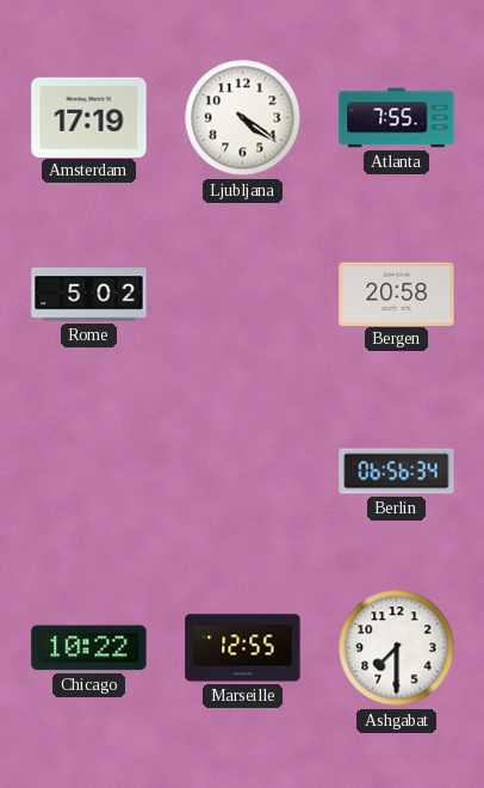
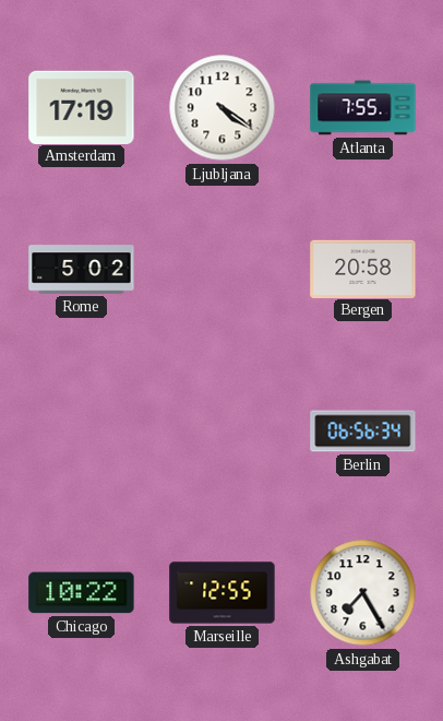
Ashgabat: 7:30 -> 7:25 (363, 593)
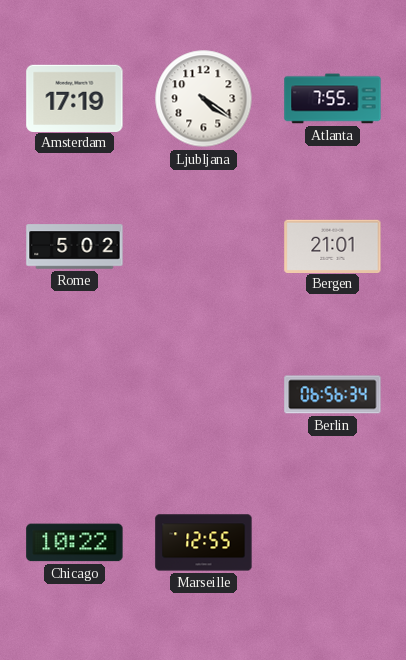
Bergen: 20:58 -> 21:01 (333, 246)
Ashgabat: 7:25 -> none (363, 593)
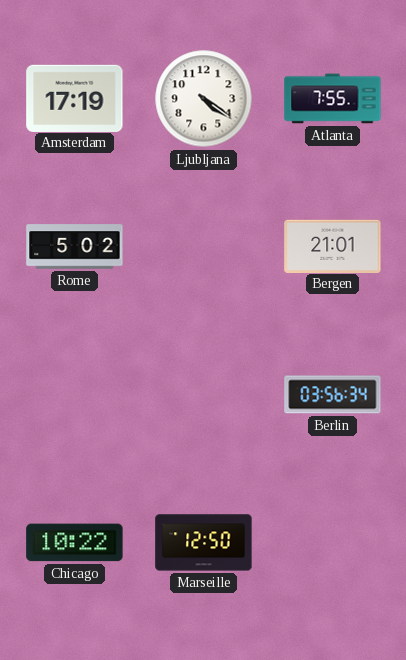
Berlin: 06:56 -> 03:56 (333, 395)
Marseille: 12:55 -> 12:50 (204, 543)
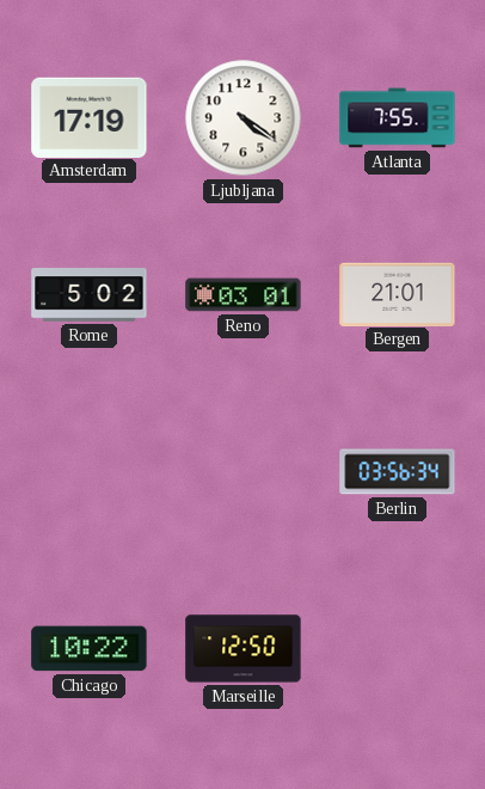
Reno: none -> 03:01 (244, 295)
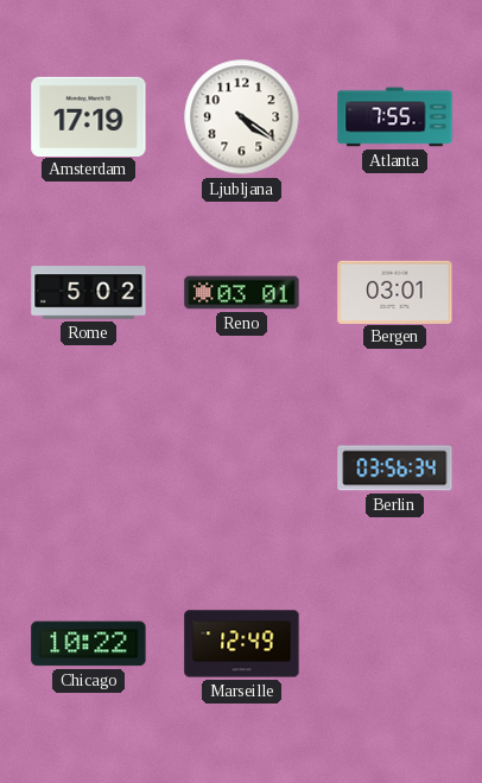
Bergen: 21:01 -> 03:01 (395, 292)
Marseille: 12:50 -> 12:49 (242, 644)
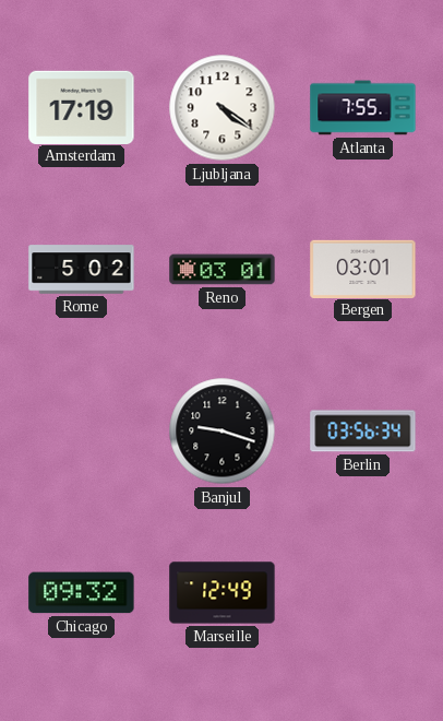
Banjul: none -> 9:18 (223, 432)
Chicago: 10:22 -> 09:32 (82, 593)
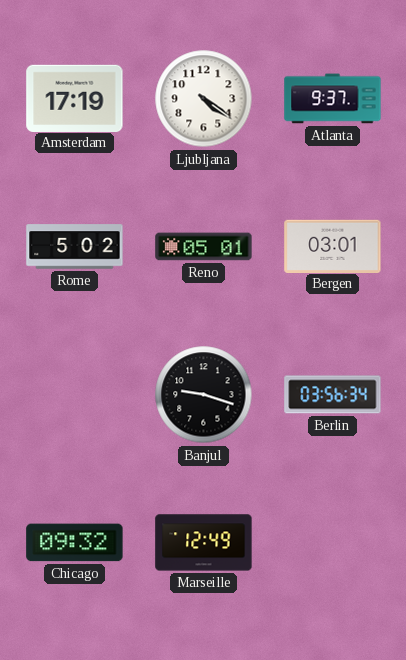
Atlanta: 7:55 -> 9:37 (333, 99)
Reno: 03:01 -> 05:01 (204, 247)
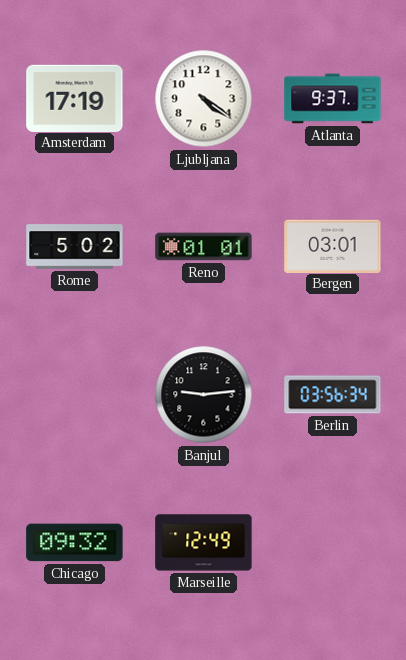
Reno: 05:01 -> 01:01 (204, 247)
Banjul: 9:18 -> 9:14 (204, 395)
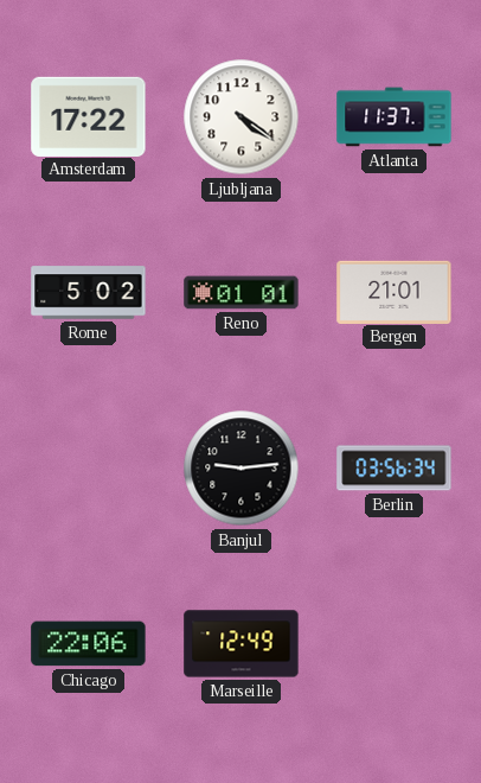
Amsterdam: 17:19 -> 17:22 (89, 116)
Atlanta: 9:37 -> 11:37 (395, 117)
Bergen: 03:01 -> 21:01 (395, 292)
Chicago: 09:32 -> 22:06 (89, 644)
